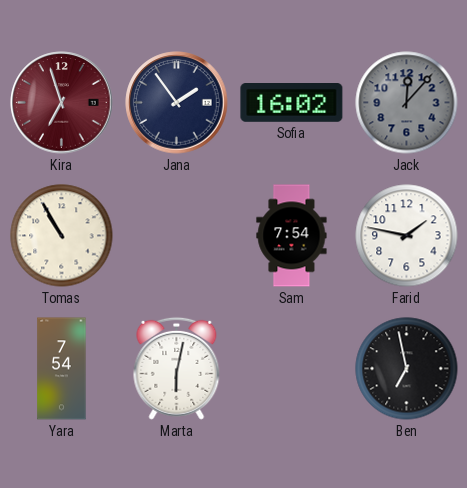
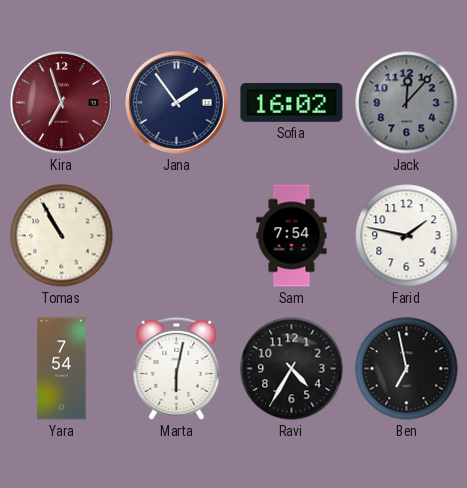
Ravi: none -> 4:35 (292, 369)
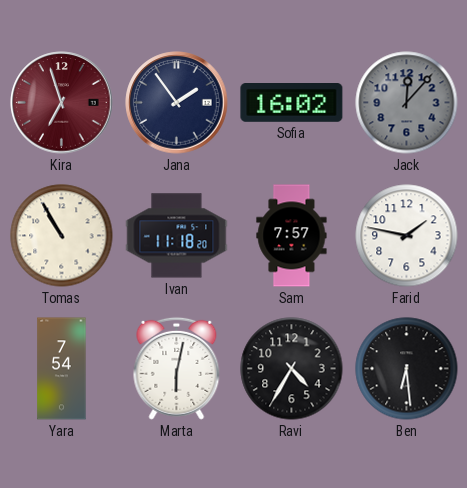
Ivan: none -> 11:18 (177, 236)
Sam: 7:54 -> 7:57 (292, 236)
Ben: 6:58 -> 6:29 (407, 369)
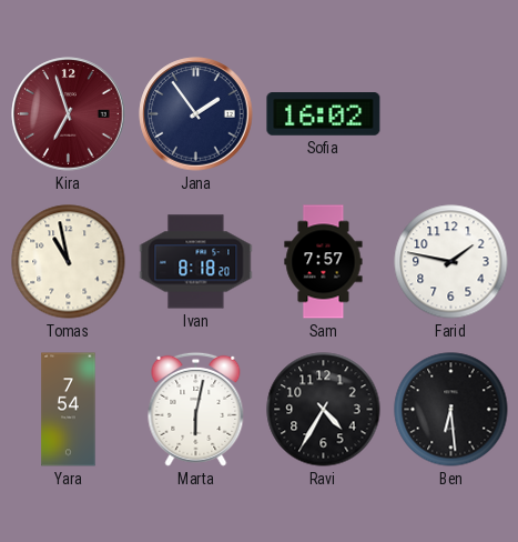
Jack: 12:07 -> none (407, 103)
Tomas: 10:55 -> 10:58 (69, 262)
Ivan: 11:18 -> 8:18 (196, 262)
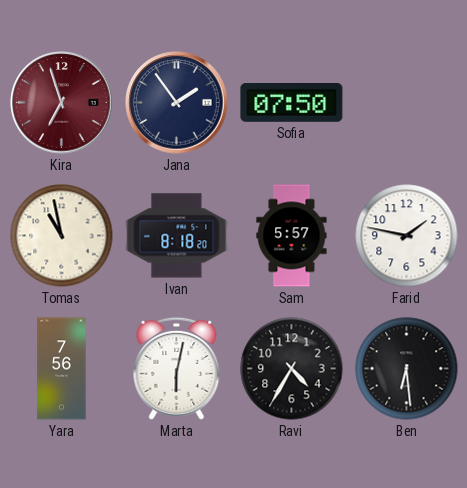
Sofia: 16:02 -> 07:50 (292, 103)
Sam: 7:57 -> 5:57 (292, 236)
Yara: 7:54 -> 7:56 (62, 369)
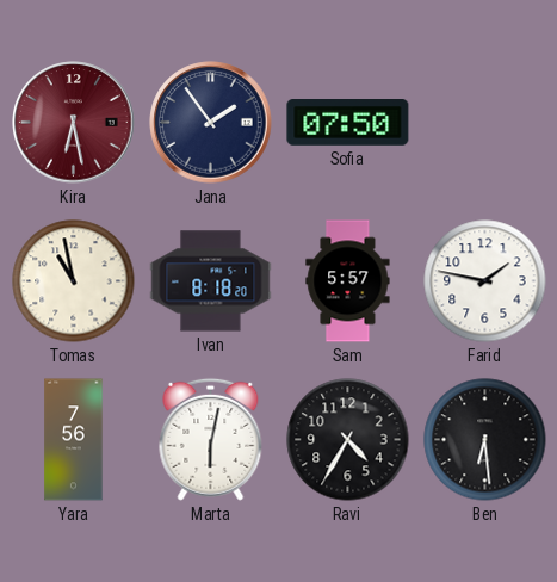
Kira: 6:57 -> 6:28 (74, 123)
